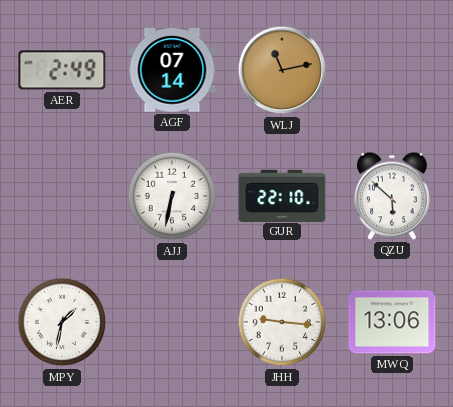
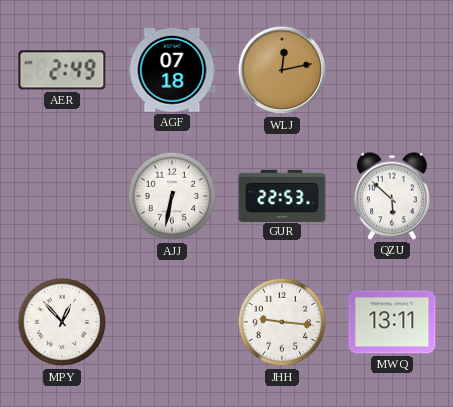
AGF: 07:14 -> 07:18 (172, 70)
WLJ: 11:13 -> 12:13 (282, 70)
GUR: 22:10 -> 22:53 (282, 195)
MPY: 1:32 -> 12:53 (62, 322)
MWQ: 13:06 -> 13:11 (392, 322)
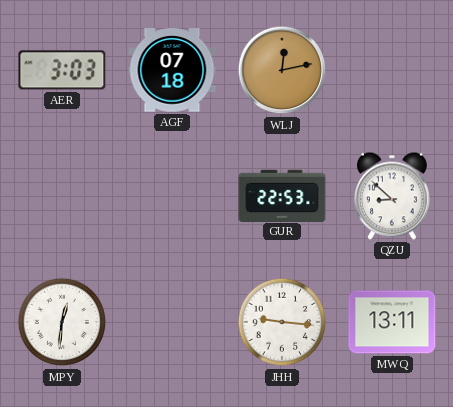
AER: 2:49 -> 3:03 (62, 70)
AJJ: 6:32 -> none (172, 196)
QZU: 5:52 -> 8:52 (392, 196)
MPY: 12:53 -> 12:31 (62, 322)
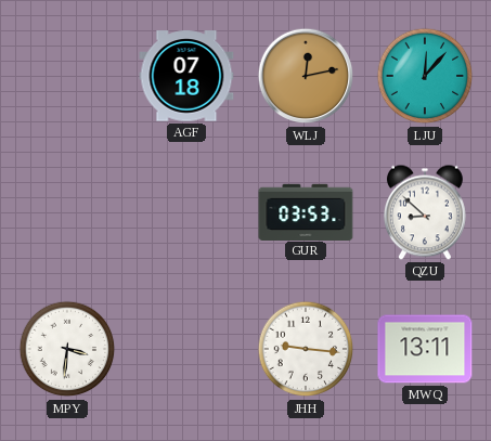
AER: 3:03 -> none (62, 70)
LJU: none -> 12:07 (425, 76)
GUR: 22:53 -> 03:53 (306, 211)
MPY: 12:31 -> 3:31 (67, 349)
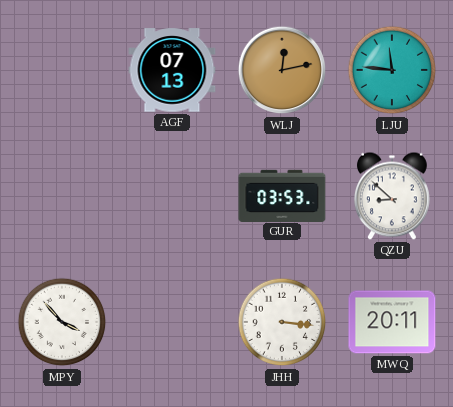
AGF: 07:18 -> 07:13 (172, 70)
LJU: 12:07 -> 11:46 (392, 70)
MPY: 3:31 -> 3:53 (62, 322)
JHH: 9:16 -> 3:16 (282, 322)
MWQ: 13:11 -> 20:11 (392, 322)
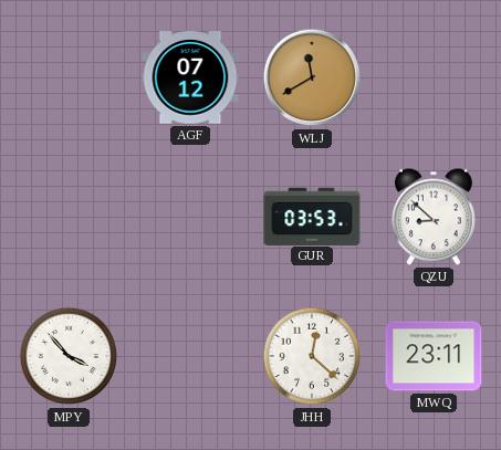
AGF: 07:13 -> 07:12 (190, 77)
WLJ: 12:13 -> 11:40 (312, 77)
LJU: 11:46 -> none (392, 70)
JHH: 3:16 -> 12:22 (312, 356)
MWQ: 20:11 -> 23:11 (434, 356)
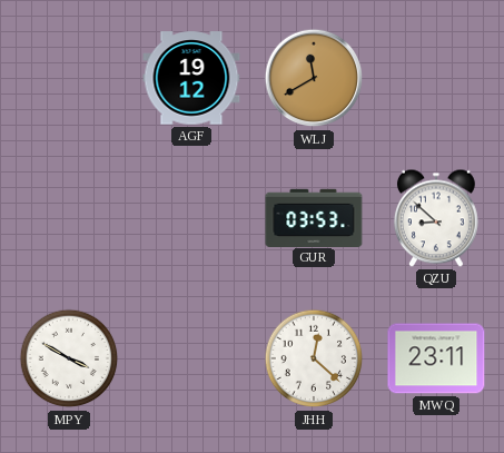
AGF: 07:12 -> 19:12 (191, 78)
MPY: 3:53 -> 3:50 (69, 358)
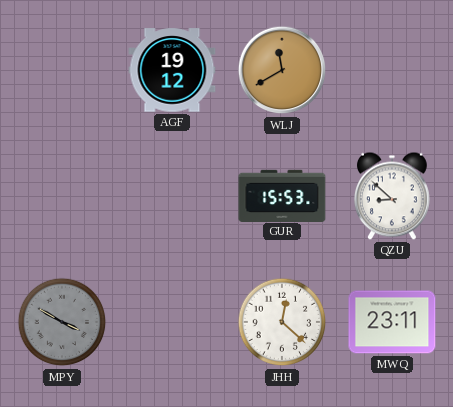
GUR: 03:53 -> 15:53 (282, 195)
MPY dial: white -> grey (62, 322)
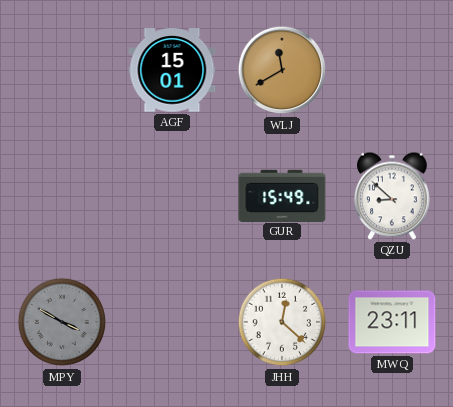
AGF: 19:12 -> 15:01 (172, 70)
GUR: 15:53 -> 15:49 (282, 195)
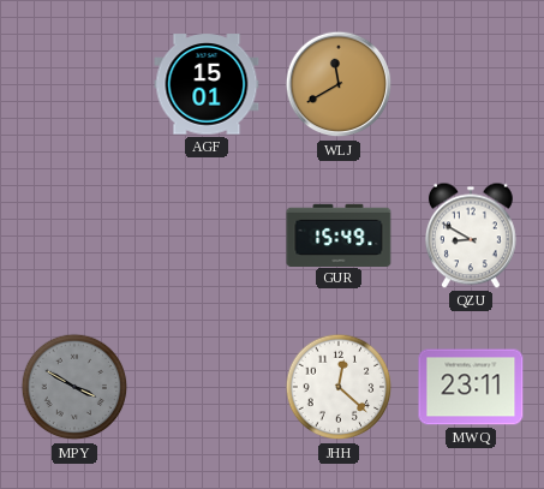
QZU: 8:52 -> 8:50 (471, 235)
